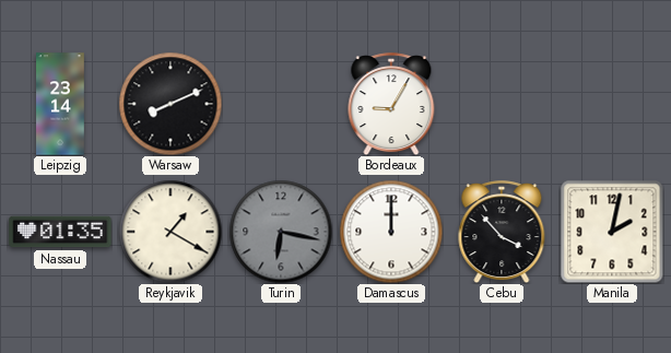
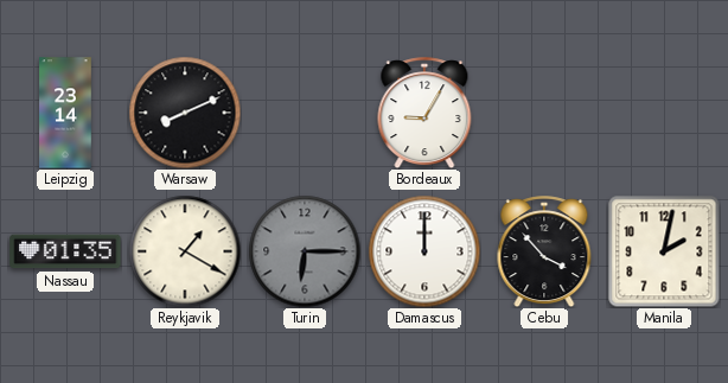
Turin: 6:17 -> 6:15 (305, 251)
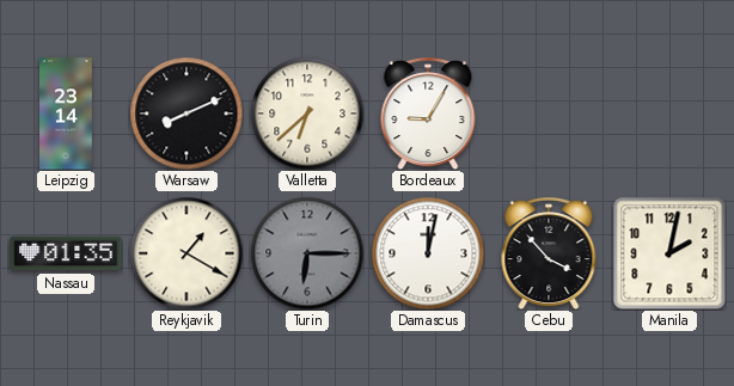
Valletta: none -> 6:38 (307, 114)
Damascus: 12:00 -> 12:02 (428, 253)
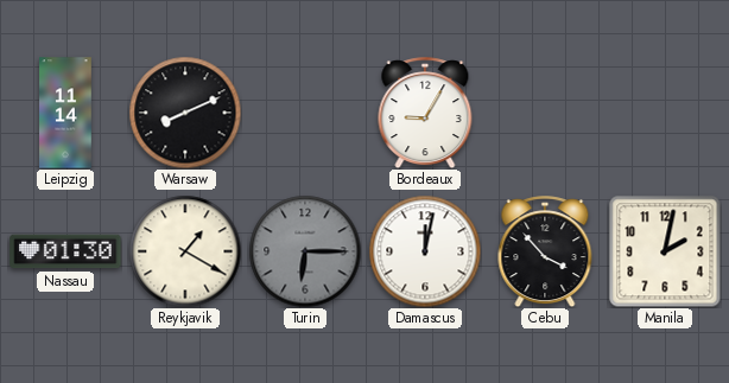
Leipzig: 23:14 -> 11:14 (65, 113)
Valletta: 6:38 -> none (307, 114)
Nassau: 01:35 -> 01:30 (65, 251)
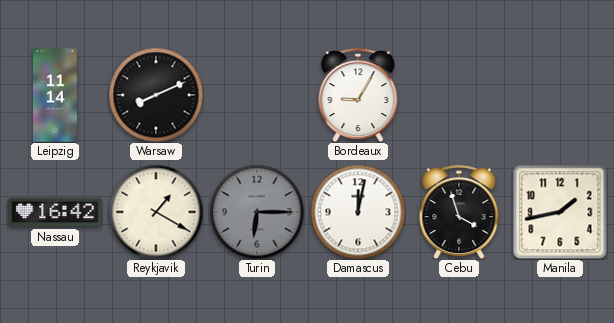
Nassau: 01:30 -> 16:42 (55, 212)
Cebu: 3:53 -> 3:57 (459, 212)
Manila: 2:02 -> 1:43 (560, 212)
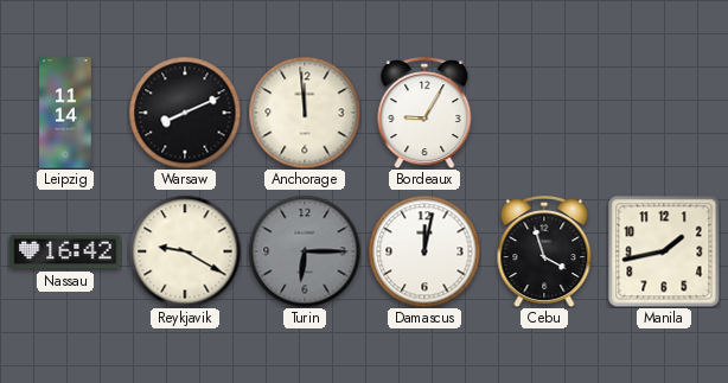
Anchorage: none -> 11:59 (305, 113)
Reykjavik: 1:20 -> 9:20 (185, 251)
